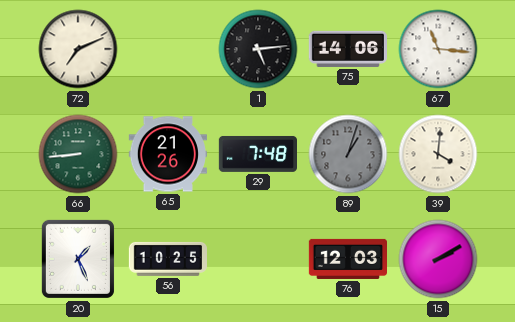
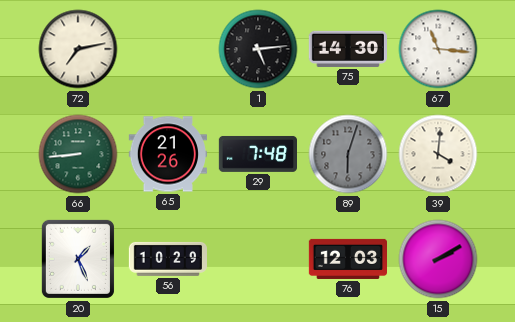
72: 7:11 -> 7:13 (78, 49)
75: 14:06 -> 14:30 (347, 49)
89: 1:03 -> 6:03 (348, 154)
56: 10:25 -> 10:29 (167, 259)
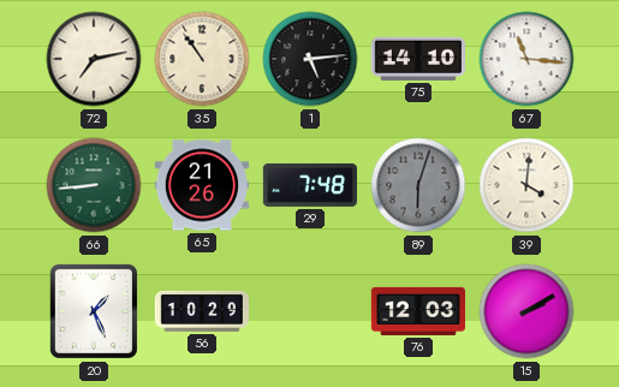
35: none -> 10:54 (202, 59)
75: 14:30 -> 14:10 (417, 59)
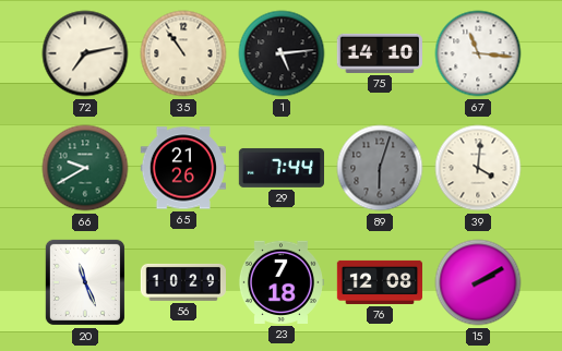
66: 8:44 -> 9:40 (85, 168)
29: 7:48 -> 7:44 (280, 168)
20: 1:26 -> 11:26 (85, 282)
23: none -> 7:18 (280, 282)
76: 12:03 -> 12:08 (380, 282)
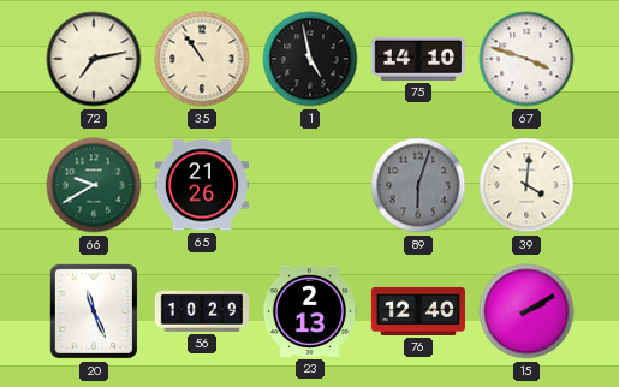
1: 5:14 -> 4:58 (310, 59)
67: 11:16 -> 3:48 (526, 59)
29: 7:44 -> none (280, 168)
23: 7:18 -> 2:13 (309, 311)
76: 12:08 -> 12:40 (418, 311)
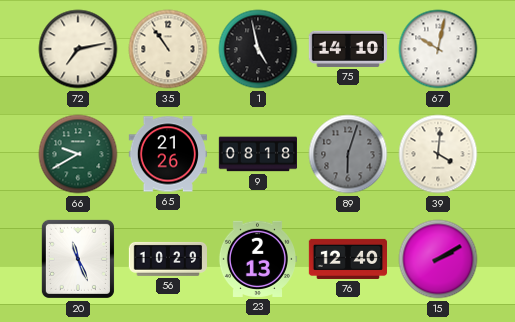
67: 3:48 -> 10:02 (438, 49)
9: none -> 08:18 (257, 154)
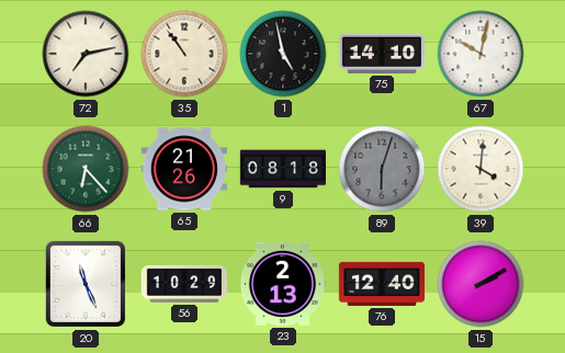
66: 9:40 -> 6:23 (86, 169)
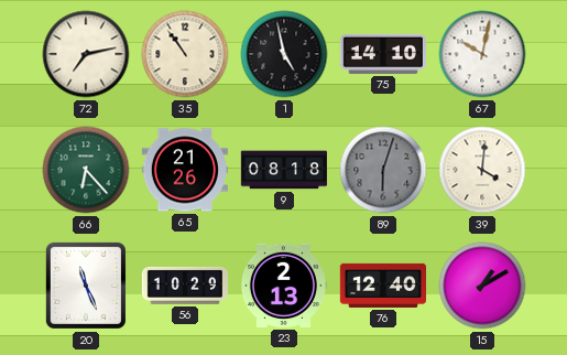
15: 2:10 -> 1:10 (482, 286)
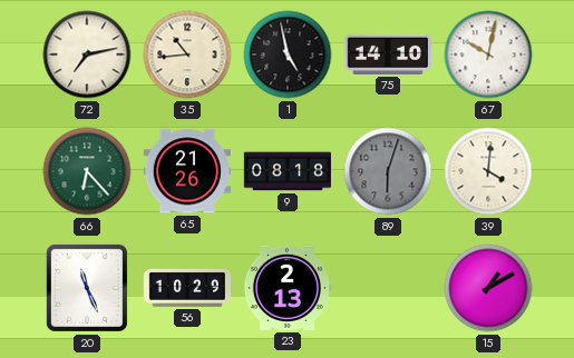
35: 10:54 -> 10:44 (187, 54)
76: 12:40 -> none (383, 286)
